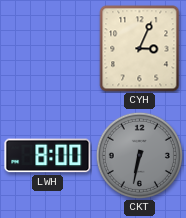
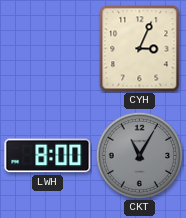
CKT: 6:32 -> 11:05 (139, 155)
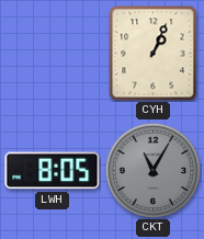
CYH: 3:04 -> 1:04 (154, 54)
LWH: 8:00 -> 8:05 (53, 171)
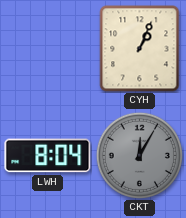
LWH: 8:05 -> 8:04 (48, 156)
CKT: 11:05 -> 12:05 (139, 155)
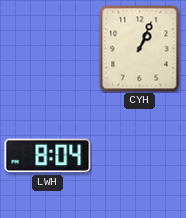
CKT: 12:05 -> none (139, 155)
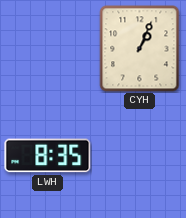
LWH: 8:04 -> 8:35 (48, 156)
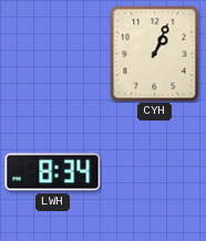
LWH: 8:35 -> 8:34 (53, 172)
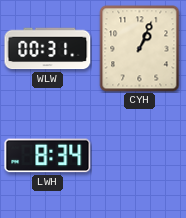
WLW: none -> 00:31 (48, 49)
